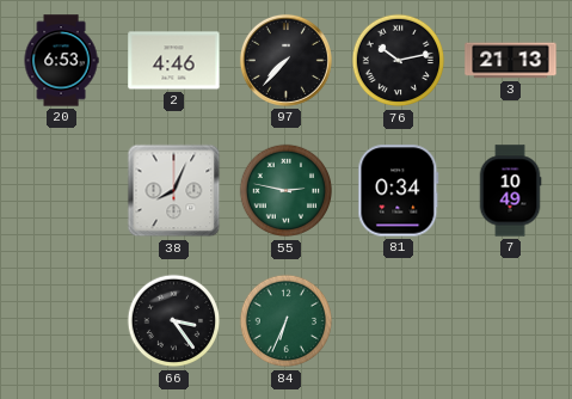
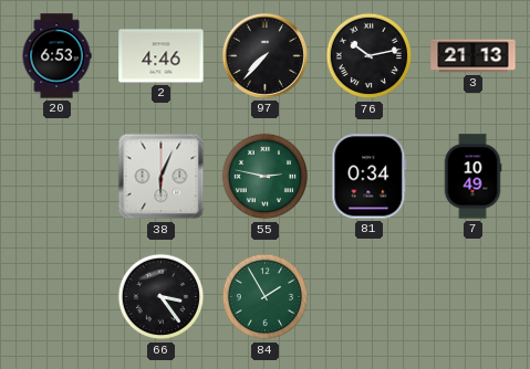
38: 8:04 -> 6:04 (162, 177)
84: 6:34 -> 1:55 (266, 297)
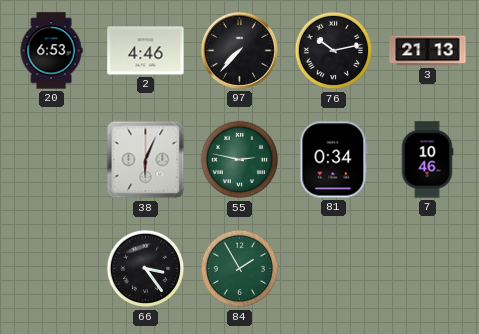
7: 10:49 -> 10:46 (427, 160)
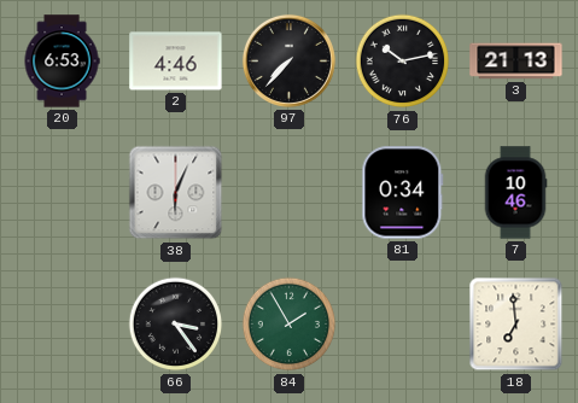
55: 2:47 -> none (240, 160)
18: none -> 6:59 (516, 325)
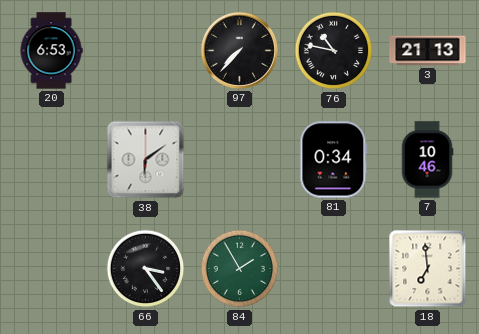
2: 4:46 -> none (176, 62)
76: 10:13 -> 10:47 (334, 51)
38: 6:04 -> 6:09 (146, 160)
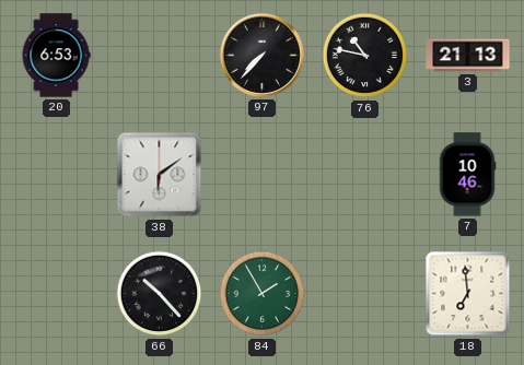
81: 0:34 -> none (334, 160)
66: 3:24 -> 10:23 (160, 294)
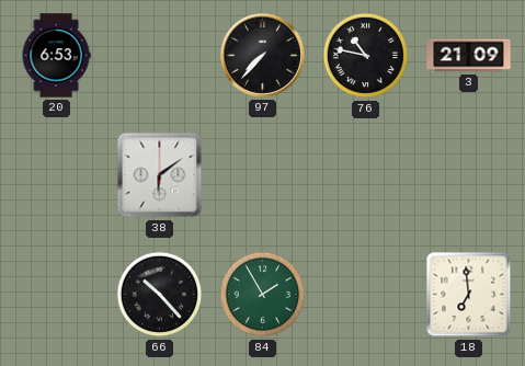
3: 21:13 -> 21:09 (469, 56)
7: 10:46 -> none (467, 175)
